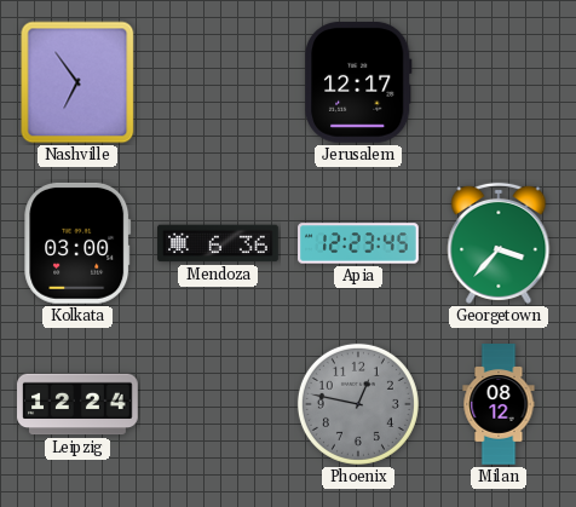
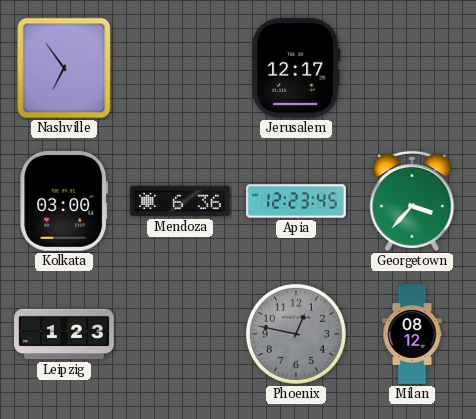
Leipzig: 12:24 -> 1:23 (64, 334)
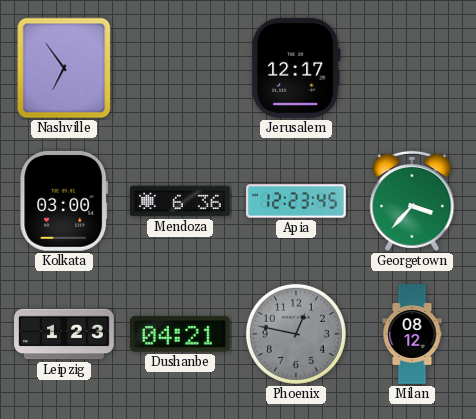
Dushanbe: none -> 04:21 (181, 334)
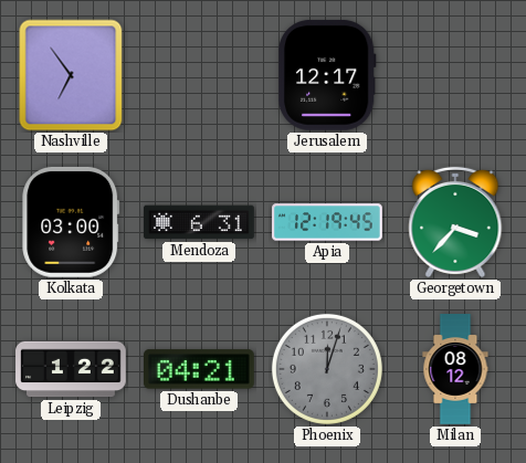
Mendoza: 6:36 -> 6:31 (199, 222)
Apia: 12:23 -> 12:19 (327, 222)
Leipzig: 1:23 -> 1:22 (71, 369)
Phoenix: 12:47 -> 12:03 (327, 369)
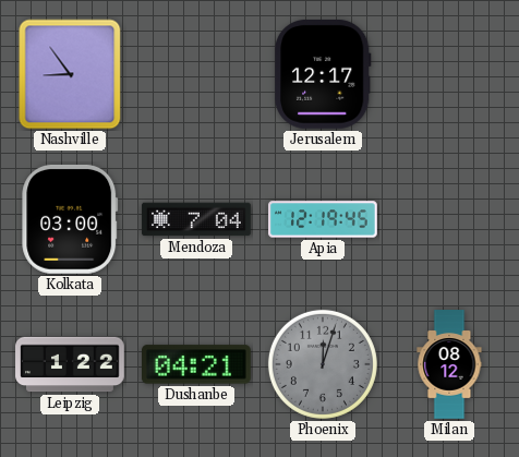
Nashville: 6:54 -> 8:54 (70, 74)
Mendoza: 6:31 -> 7:04 (196, 219)
Georgetown: 3:37 -> none (455, 222)
